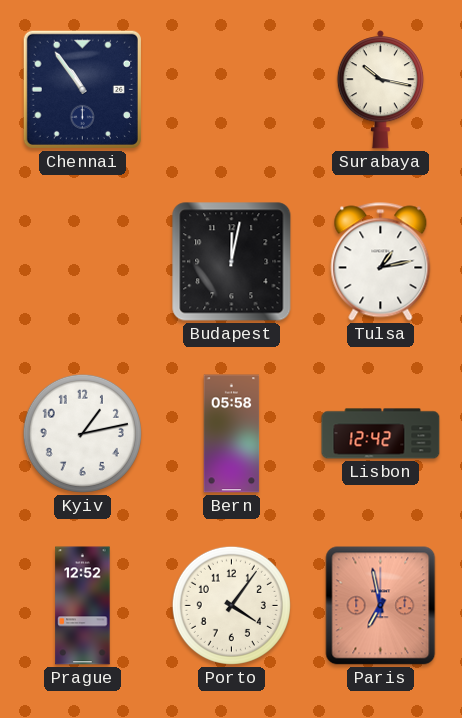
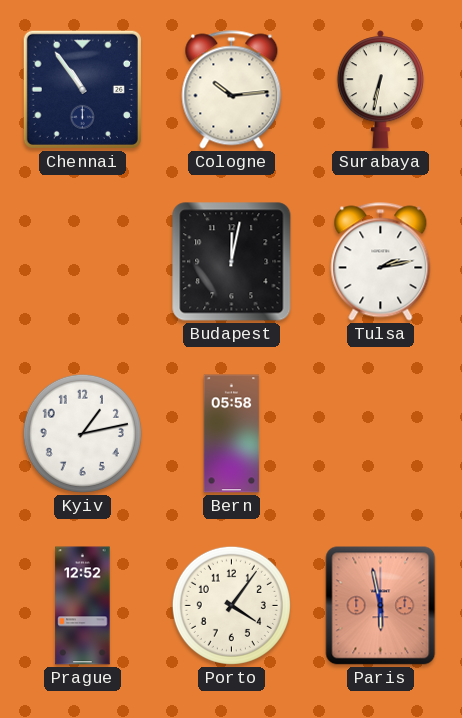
Cologne: none -> 10:14 (232, 90)
Surabaya: 10:17 -> 6:32 (380, 90)
Tulsa: 1:13 -> 2:13 (381, 262)
Lisbon: 12:42 -> none (381, 434)
Paris: 6:58 -> 5:58 (381, 606)
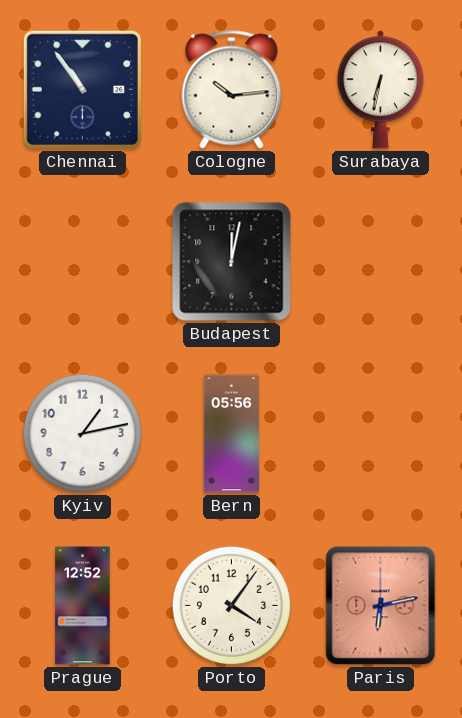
Tulsa: 2:13 -> none (381, 262)
Bern: 05:58 -> 05:56 (232, 434)
Paris: 5:58 -> 6:13 (381, 606)
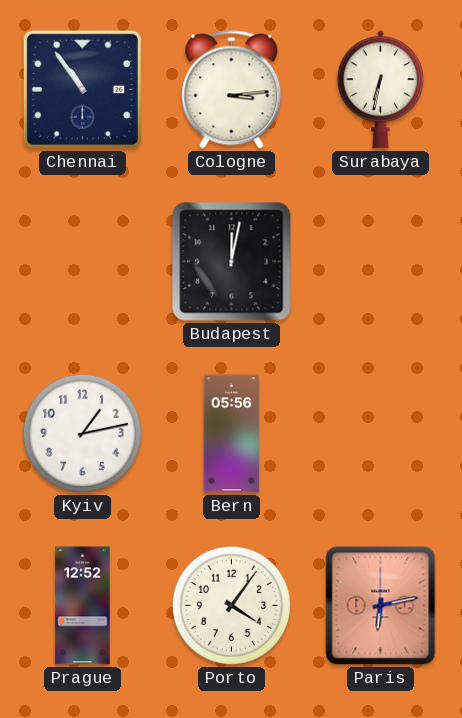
Cologne: 10:14 -> 3:14 (232, 90)
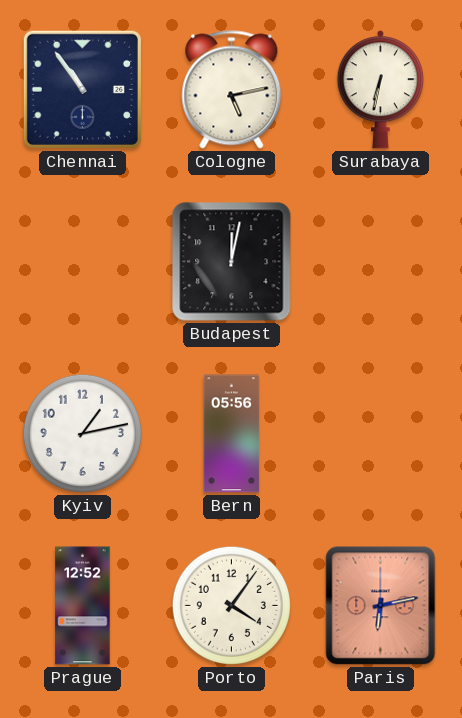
Cologne: 3:14 -> 5:13 (232, 90)
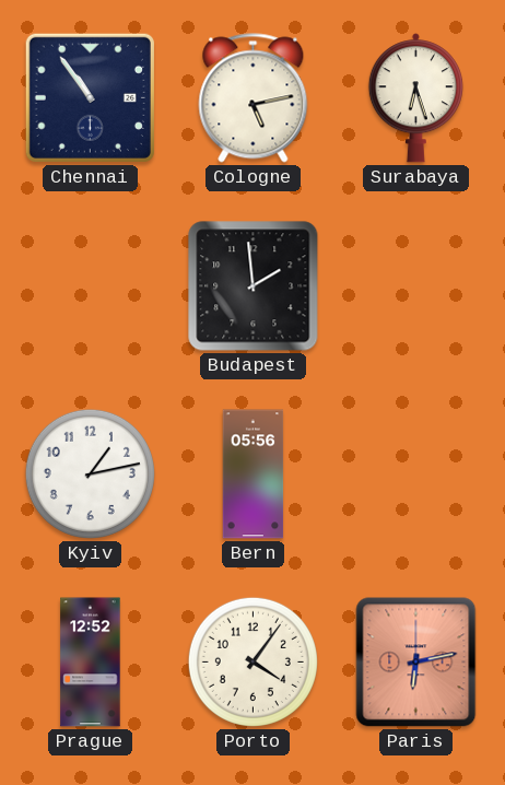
Surabaya: 6:32 -> 6:27 (415, 98)
Budapest: 12:02 -> 1:59 (254, 286)
